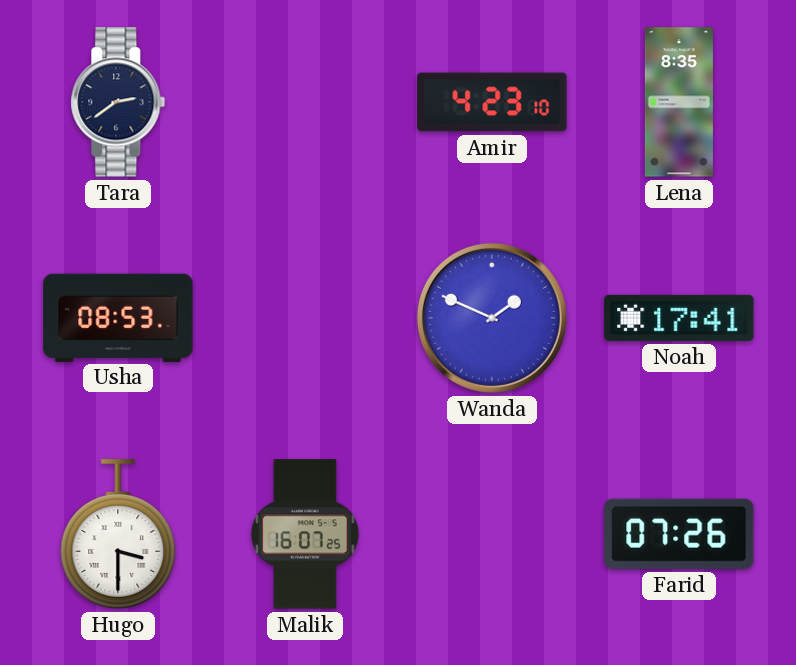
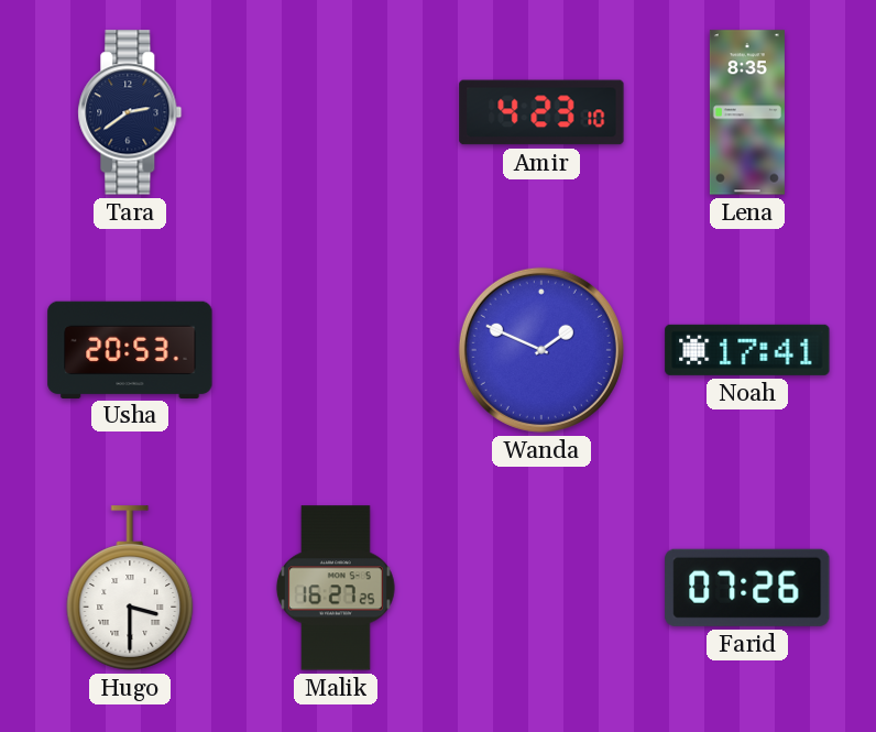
Usha: 08:53 -> 20:53 (130, 349)
Malik: 16:07 -> 16:27 (336, 588)
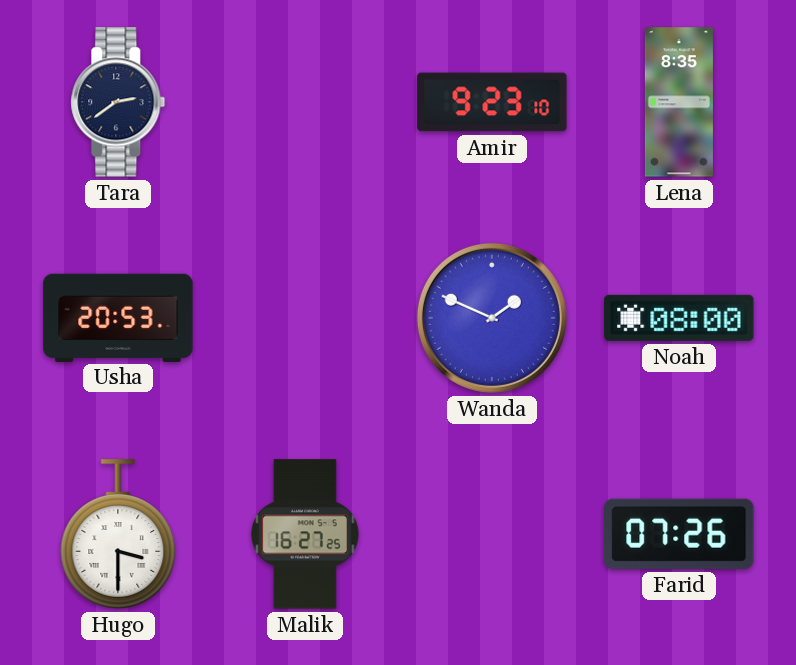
Amir: 4:23 -> 9:23 (492, 102)
Noah: 17:41 -> 08:00 (679, 318)
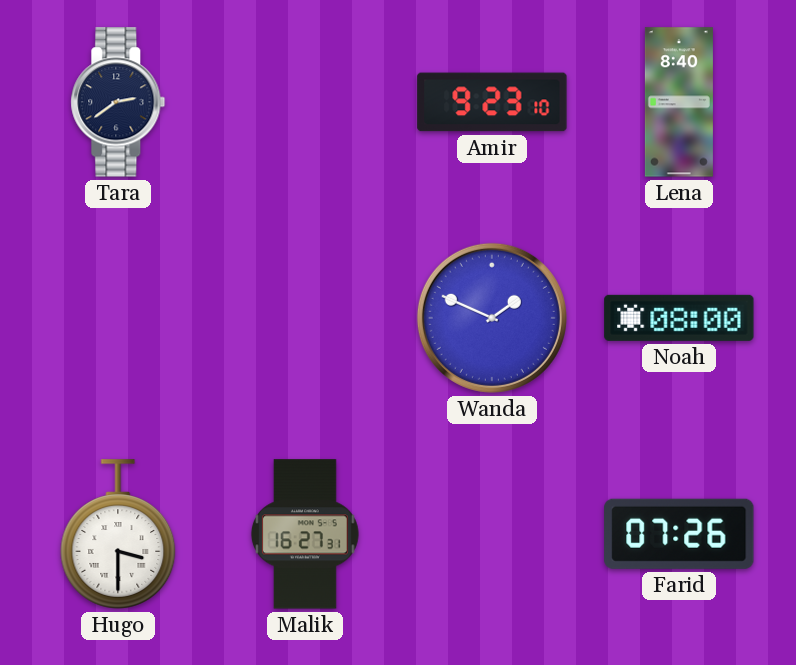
Lena: 8:35 -> 8:40 (679, 102)
Usha: 20:53 -> none (118, 317)
Malik: 16:27:25 -> 16:27:31 (305, 534)
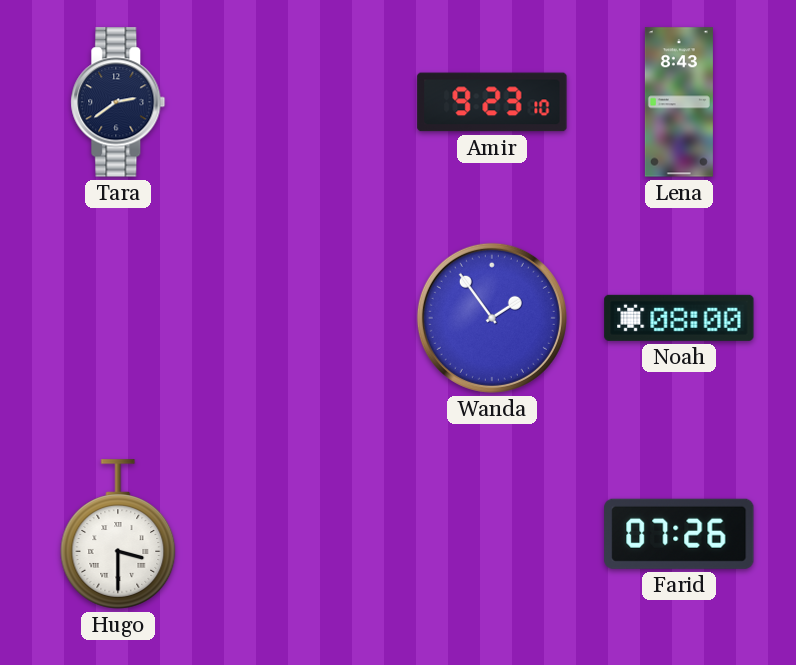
Lena: 8:40 -> 8:43 (679, 102)
Wanda: 1:49 -> 1:54 (492, 318)
Malik: 16:27 -> none (305, 534)
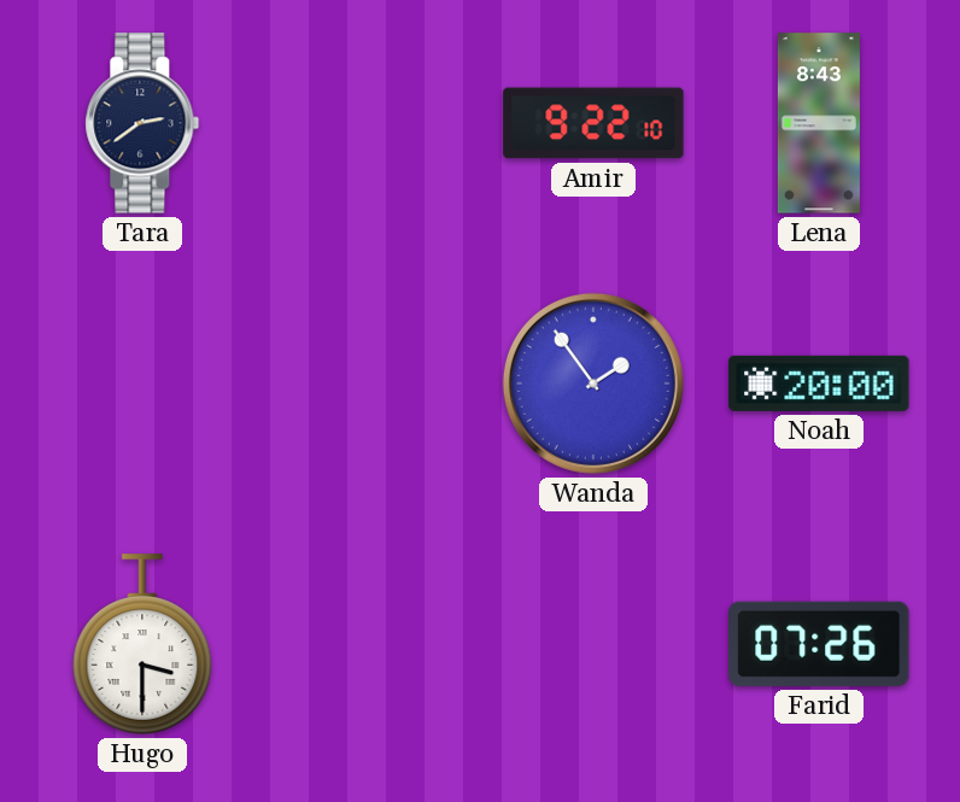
Amir: 9:23 -> 9:22 (593, 123)
Noah: 08:00 -> 20:00 (819, 384)
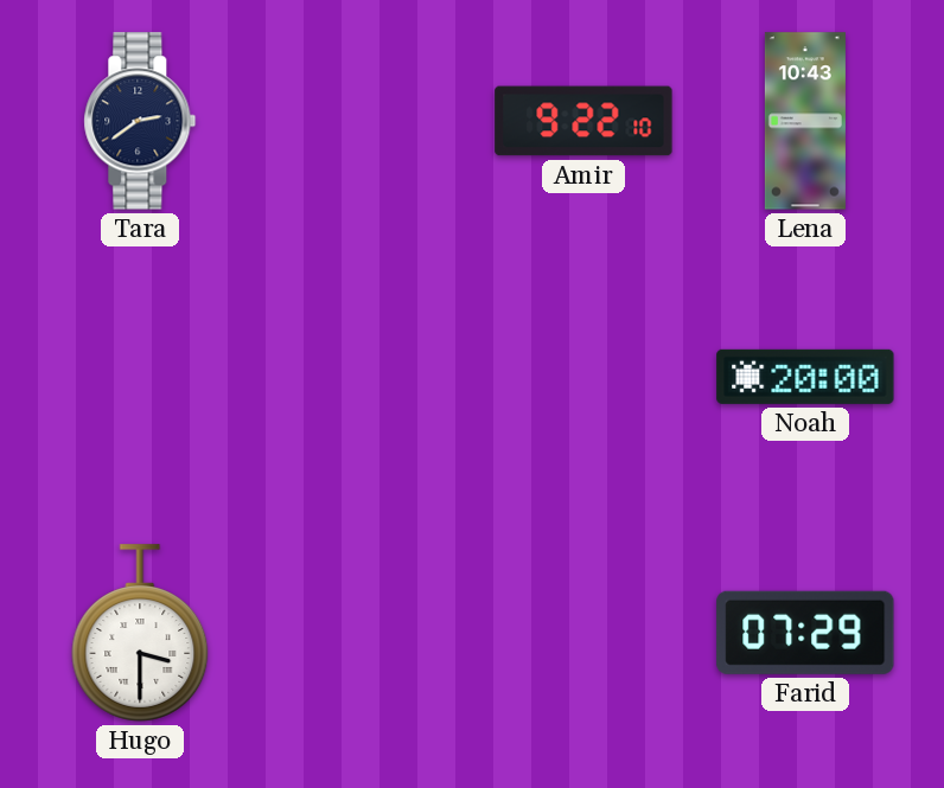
Lena: 8:43 -> 10:43 (805, 121)
Wanda: 1:54 -> none (593, 384)
Farid: 07:26 -> 07:29 (805, 633)
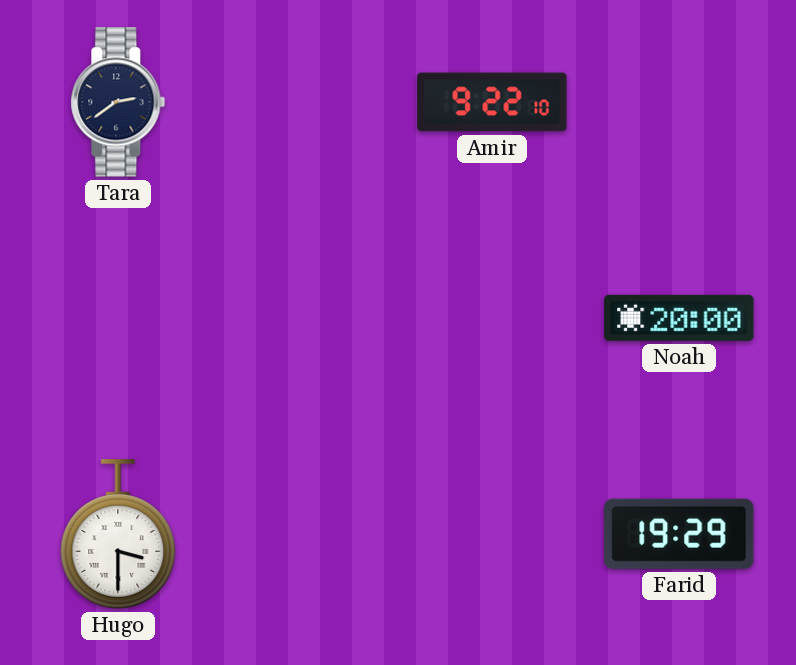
Lena: 10:43 -> none (805, 121)
Farid: 07:29 -> 19:29 (679, 534)
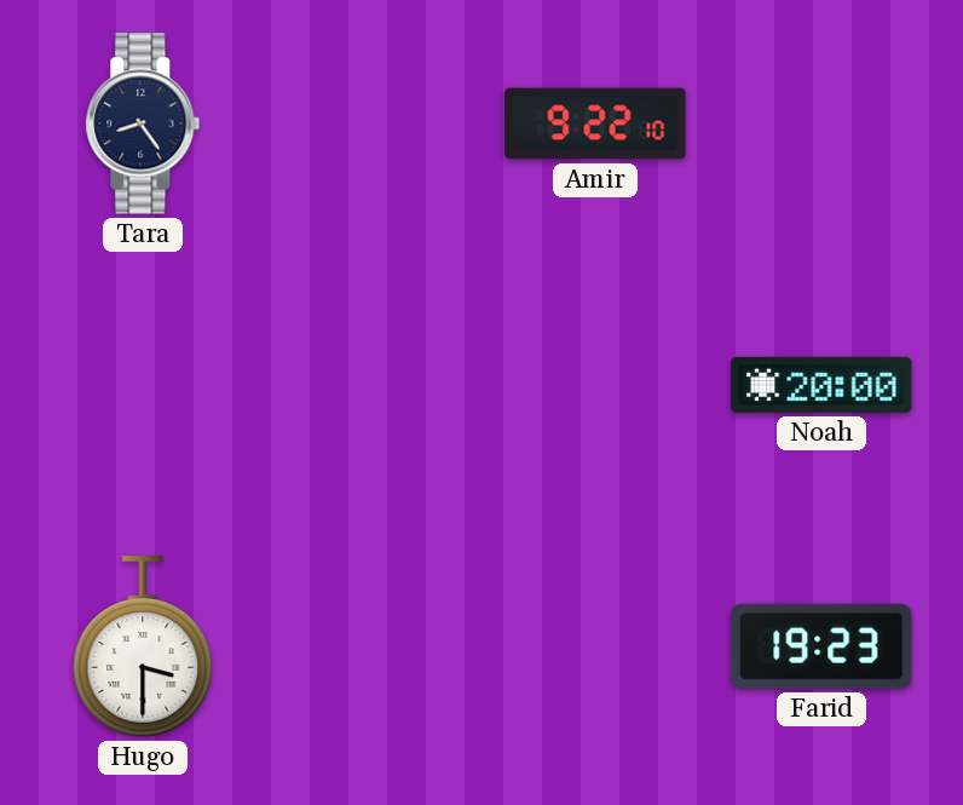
Tara: 2:39 -> 8:24 (143, 123)
Farid: 19:29 -> 19:23 (821, 646)
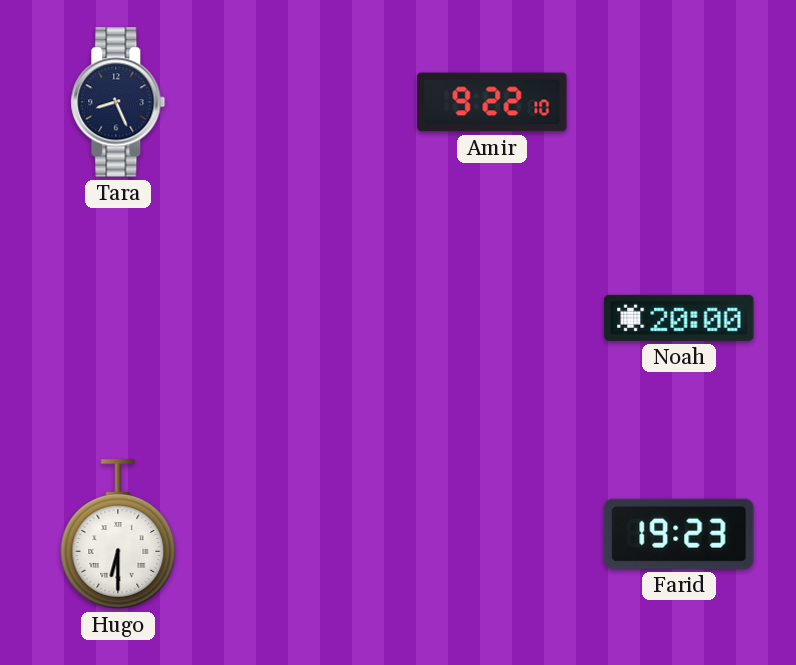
Tara: 8:24 -> 8:26 (118, 102)
Hugo: 3:30 -> 6:30 (118, 534)
